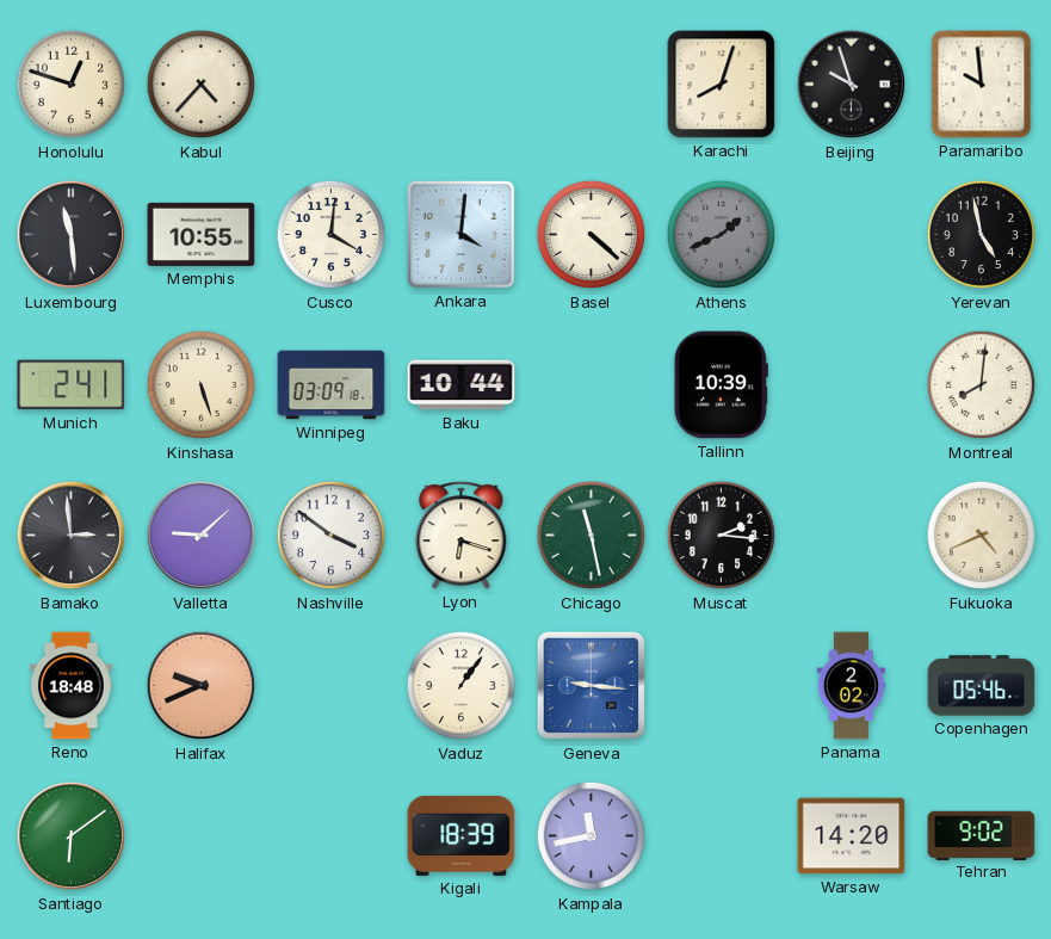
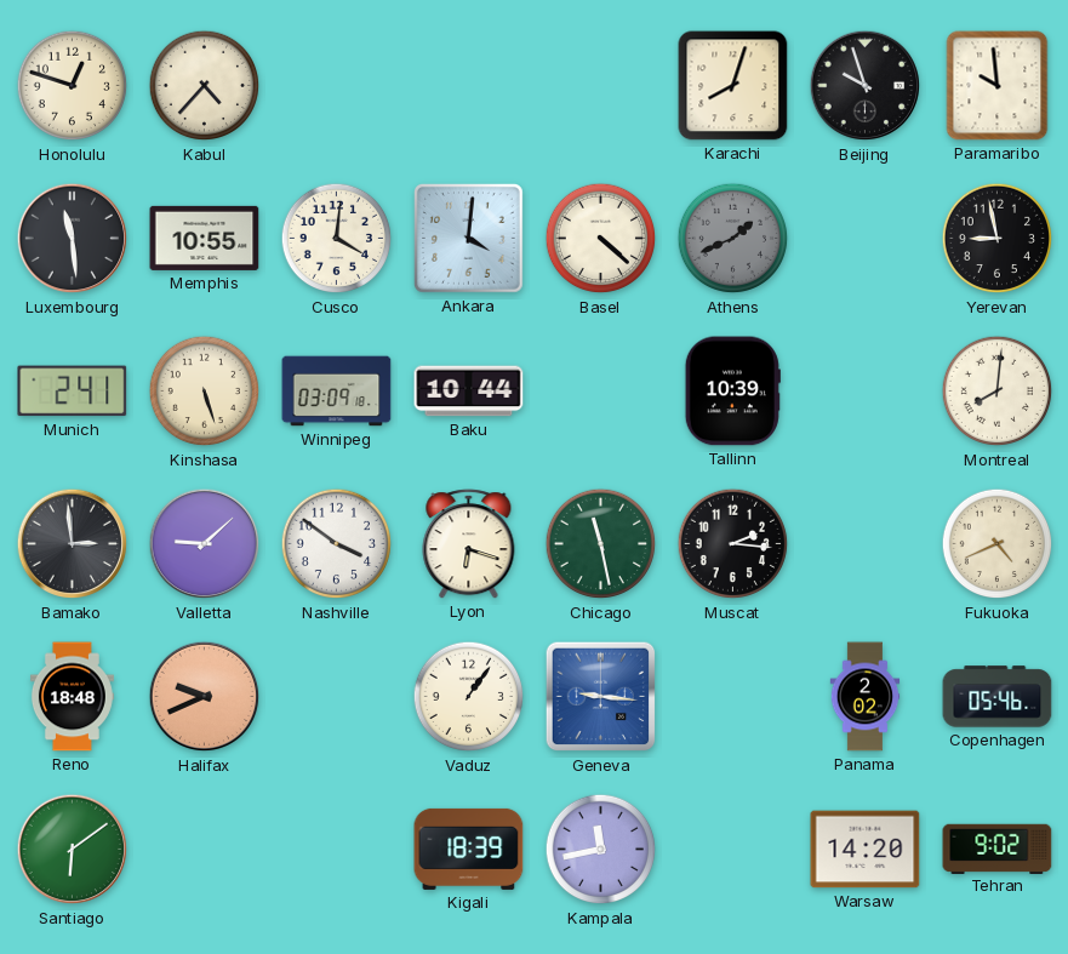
Yerevan: 4:58 -> 8:58 (998, 239)
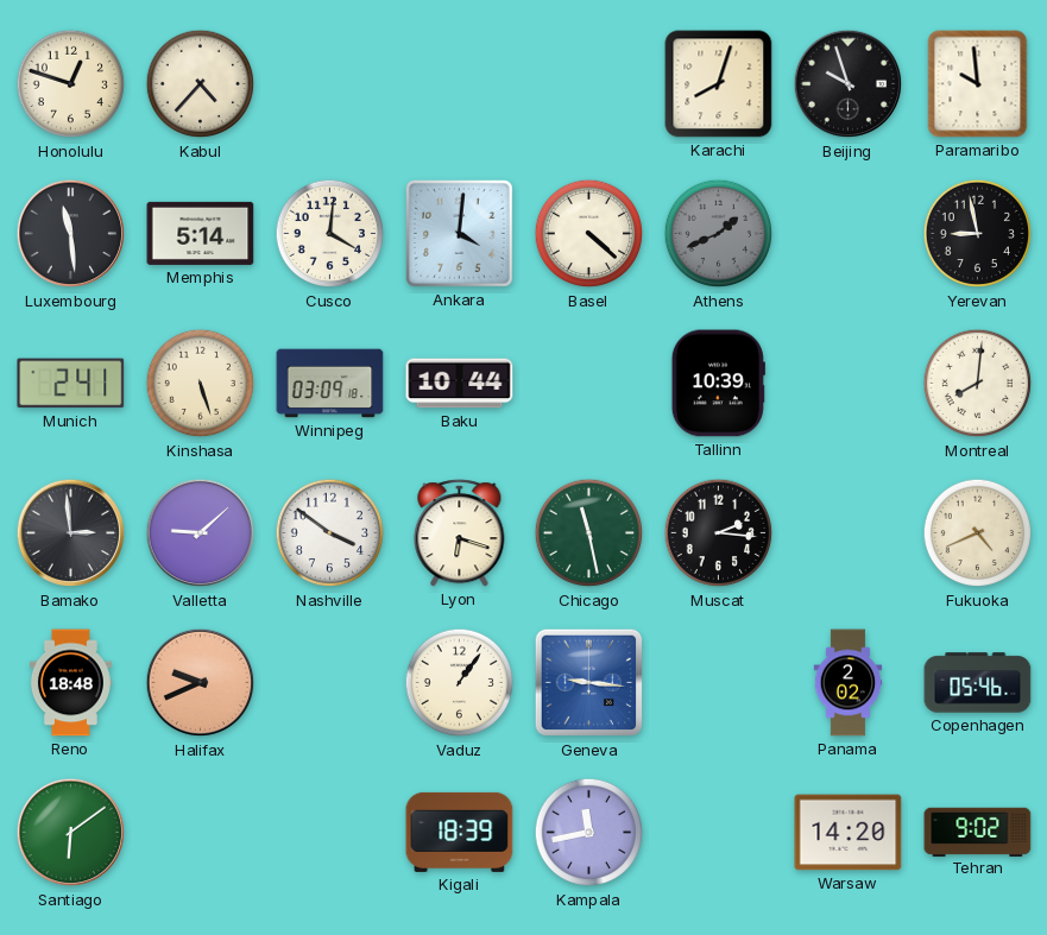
Memphis: 10:55 -> 5:14 (201, 233)
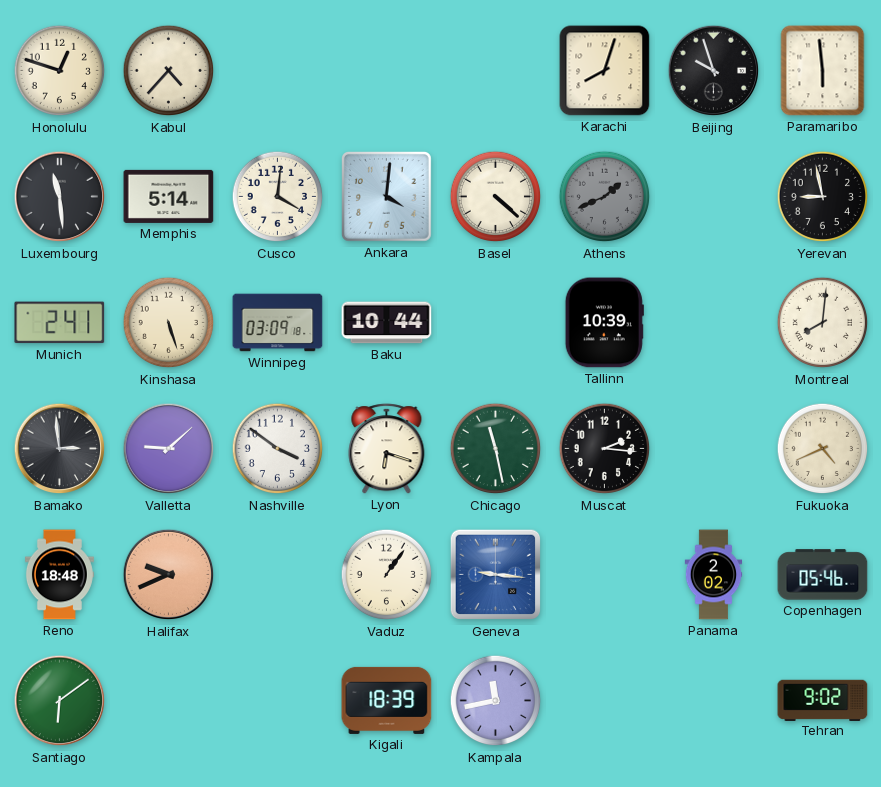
Paramaribo: 9:59 -> 5:59 (823, 71)
Warsaw: 14:20 -> none (849, 833)
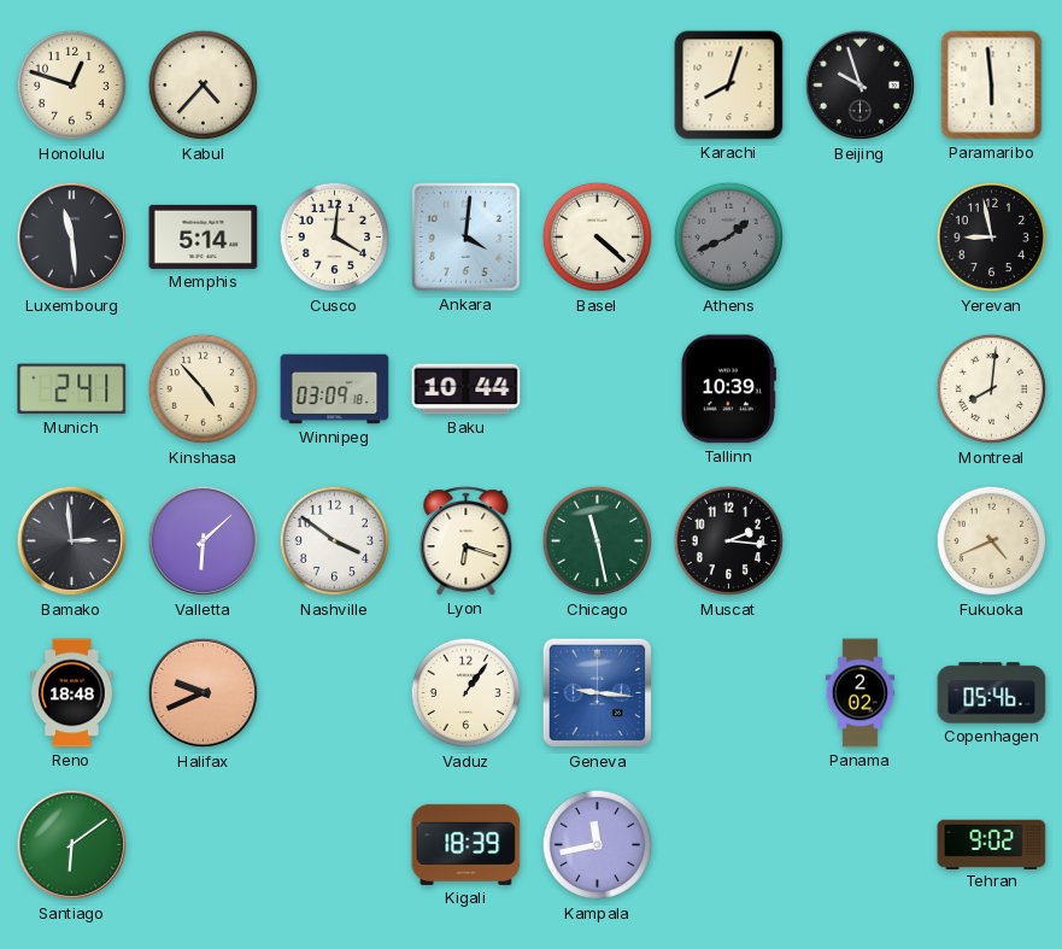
Kinshasa: 5:27 -> 4:53 (204, 389)
Valletta: 9:08 -> 6:08 (204, 541)
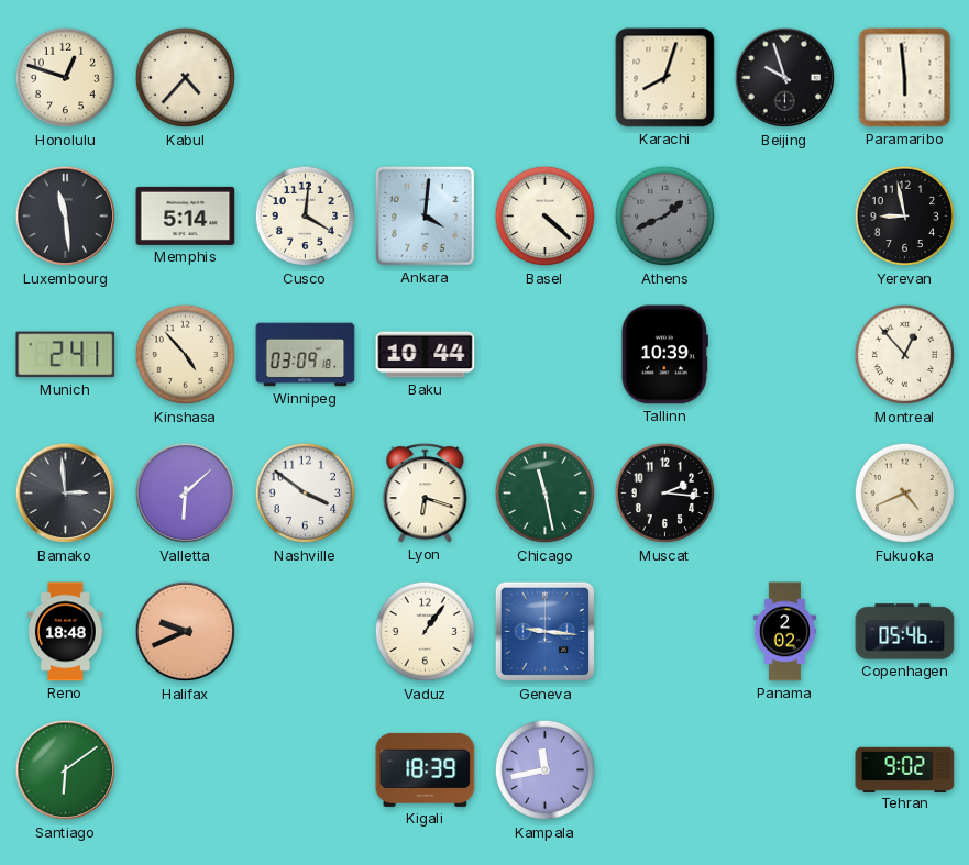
Montreal: 8:01 -> 12:53 (905, 355)
